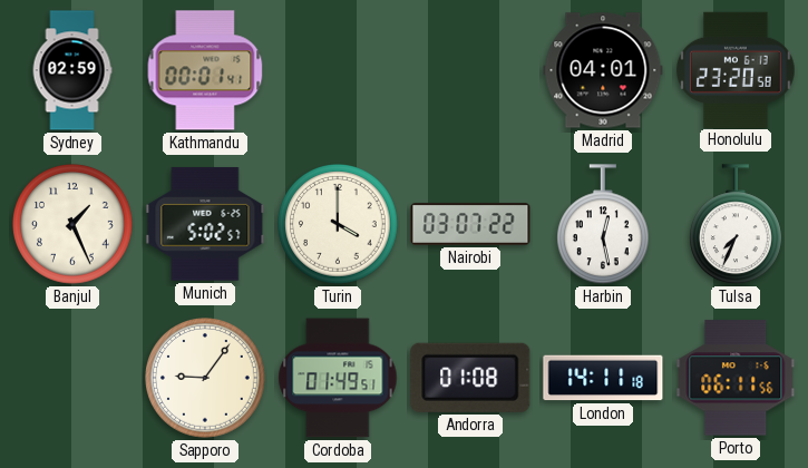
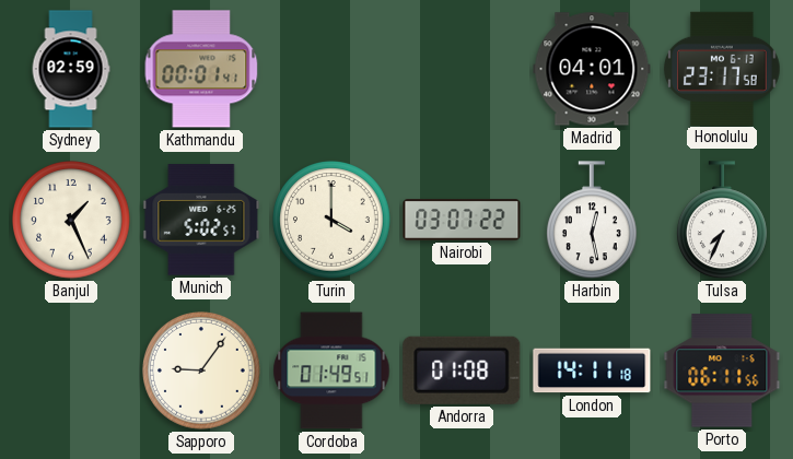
Honolulu: 23:20 -> 23:17 (722, 68)
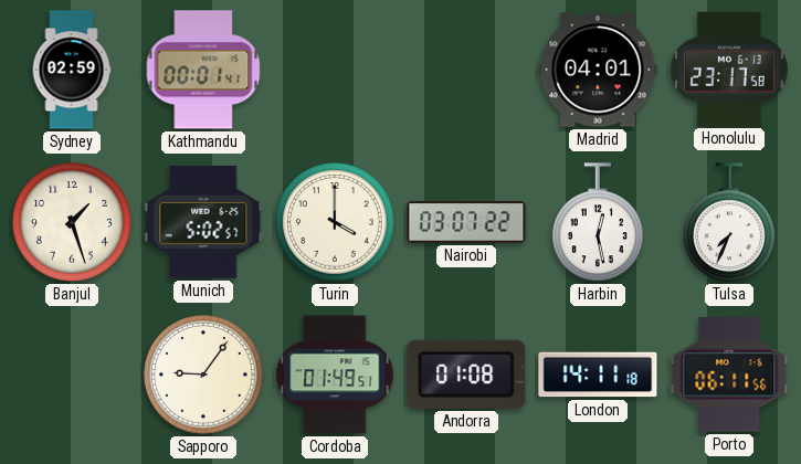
Banjul: 1:26 -> 1:27 (73, 223)
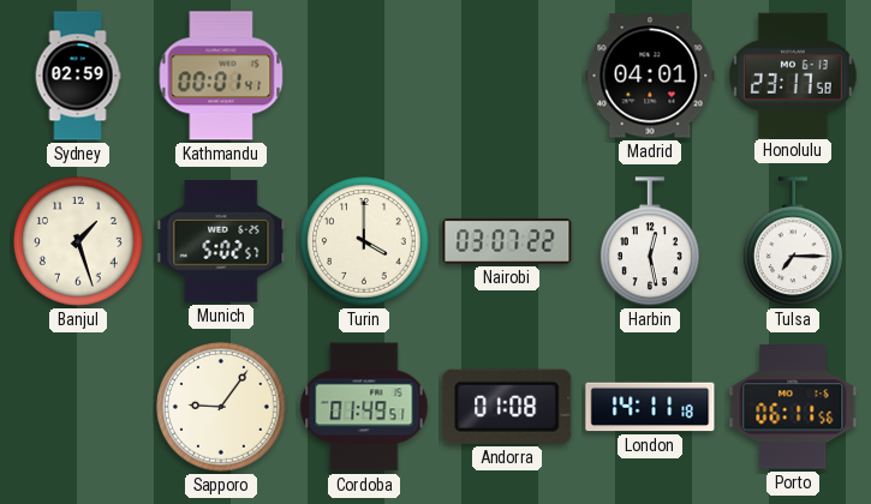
Tulsa: 7:34 -> 7:15 (793, 242)
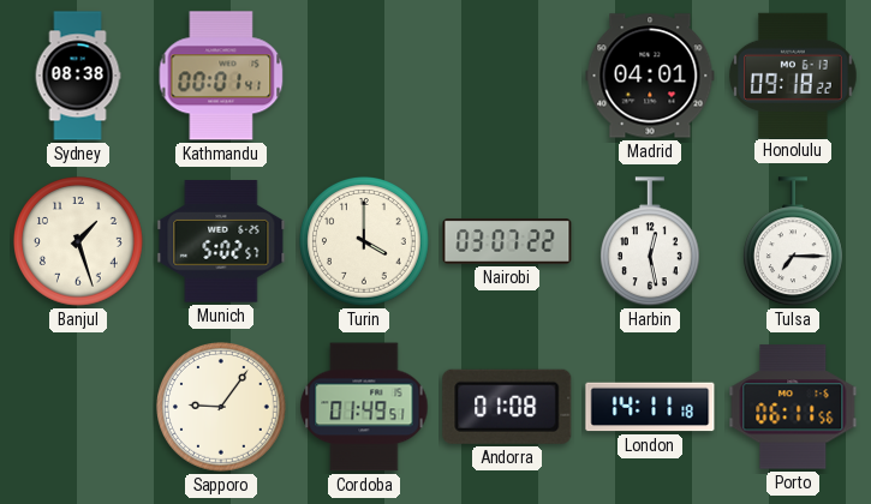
Sydney: 02:59 -> 08:38 (78, 76)
Honolulu: 23:17 -> 09:18 (793, 74)
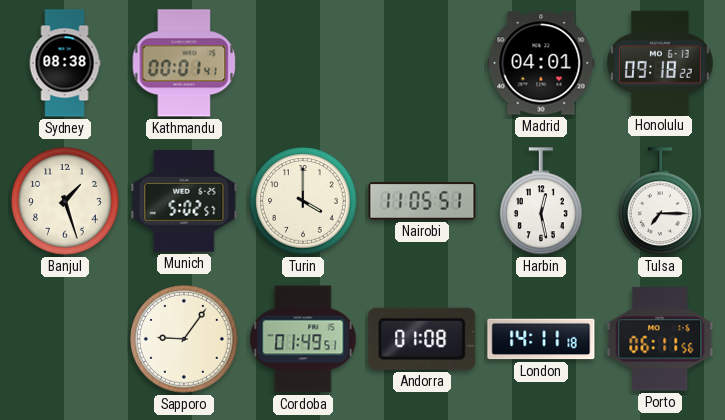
Nairobi: 03:07 -> 11:05 (422, 201)
